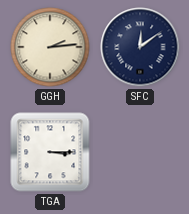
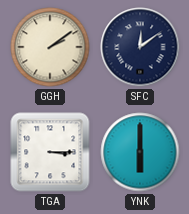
GGH: 2:14 -> 2:09 (50, 47)
YNK: none -> 6:00 (140, 152)
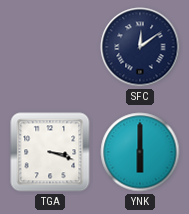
GGH: 2:09 -> none (50, 47)
TGA: 3:15 -> 3:18 (50, 152)
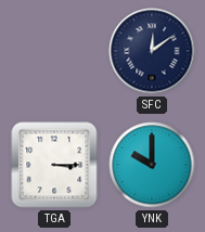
TGA: 3:18 -> 3:15 (54, 165)
YNK: 6:00 -> 10:00 (152, 165)
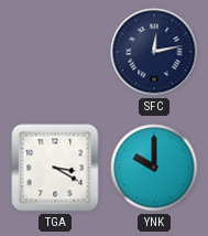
SFC: 12:09 -> 12:13 (154, 52)
TGA: 3:15 -> 3:20 (55, 168)
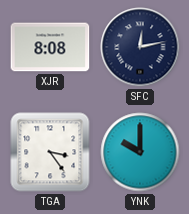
XJR: none -> 8:08 (50, 47)
TGA: 3:20 -> 3:24 (50, 152)
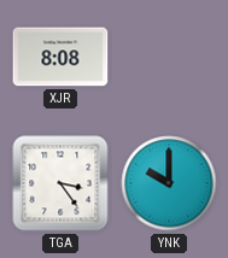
SFC: 12:13 -> none (140, 47)
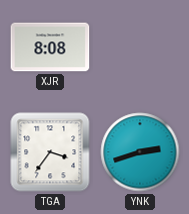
TGA: 3:24 -> 3:36 (50, 152)
YNK: 10:00 -> 2:42 (140, 152)
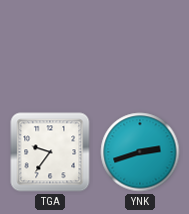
XJR: 8:08 -> none (50, 47)
TGA: 3:36 -> 9:36 (50, 152)
